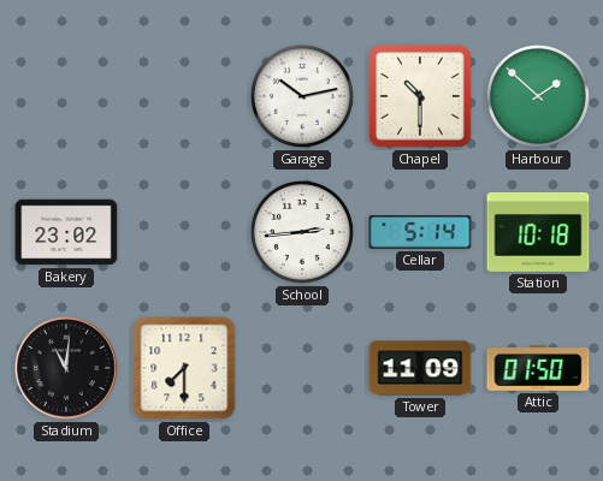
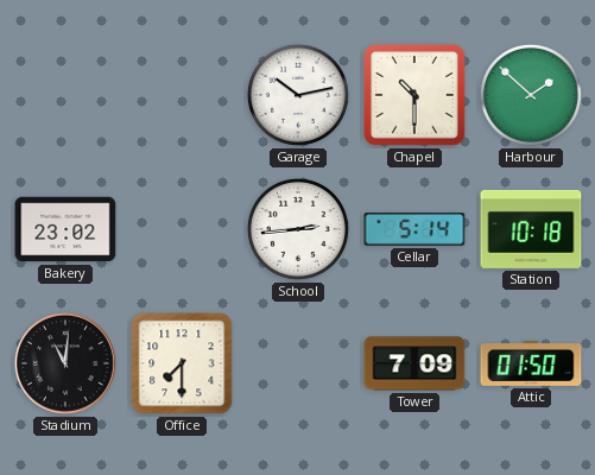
Tower: 11:09 -> 7:09 (414, 363)
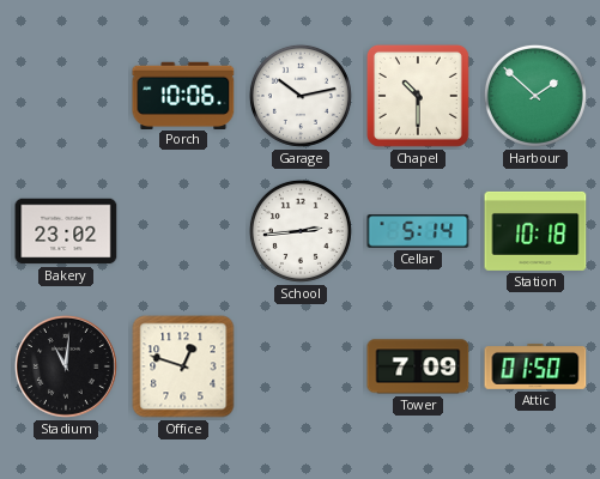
Porch: none -> 10:06 (183, 95)
Office: 7:30 -> 12:48 (183, 366)
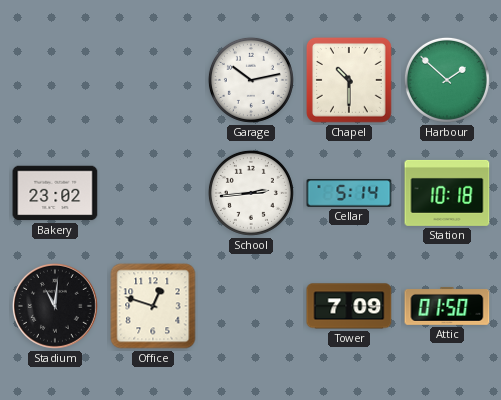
Porch: 10:06 -> none (183, 95)
